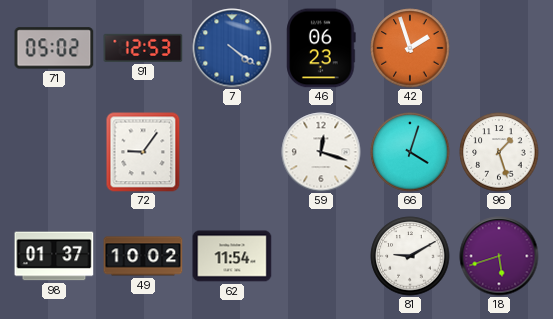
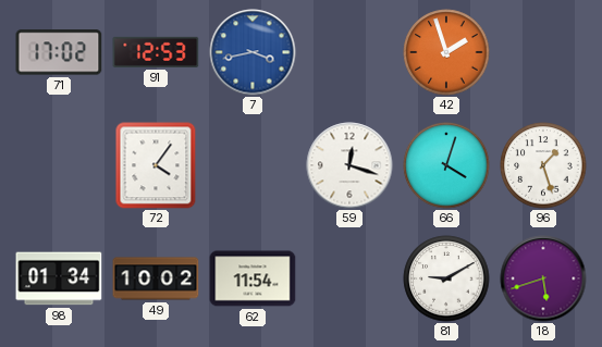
71: 05:02 -> 17:02 (59, 52)
7: 4:21 -> 3:43 (253, 52)
46: 06:23 -> none (321, 48)
72: 9:06 -> 4:06 (156, 165)
98: 01:37 -> 01:34 (59, 278)
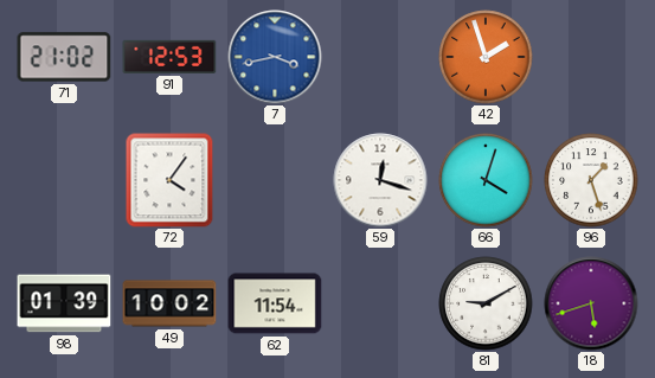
71: 17:02 -> 21:02 (64, 57)
98: 01:34 -> 01:39 (64, 303)
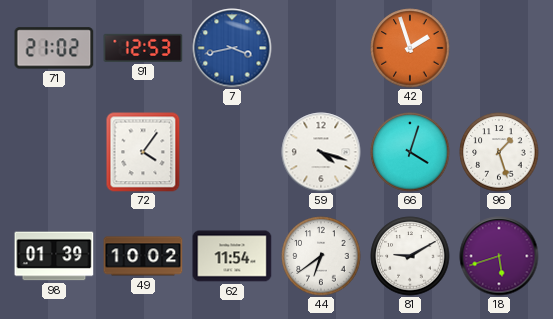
59: 12:18 -> 4:18 (321, 152)
44: none -> 6:39 (321, 256)
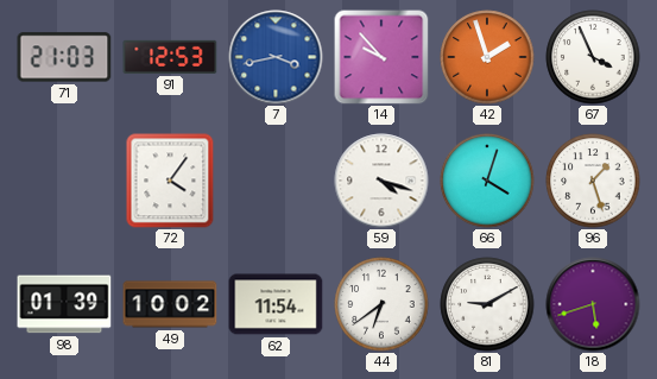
71: 21:02 -> 21:03 (64, 57)
14: none -> 9:53 (381, 57)
67: none -> 3:56 (593, 57)
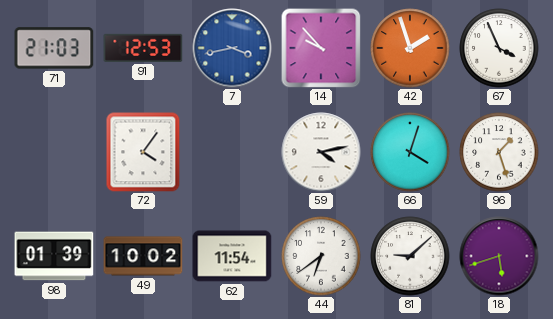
59: 4:18 -> 4:13 (321, 152)
81: 9:10 -> 9:08 (410, 256)
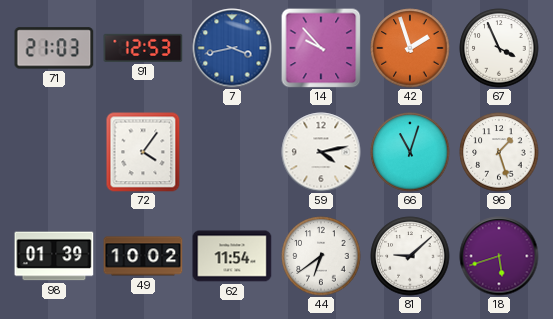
66: 4:03 -> 11:03 (410, 152)
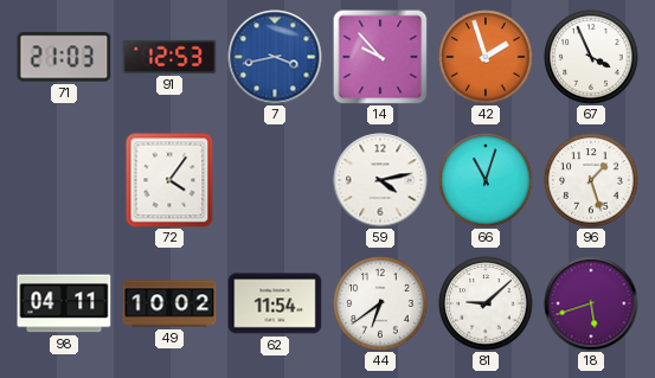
98: 01:39 -> 04:11 (64, 303)
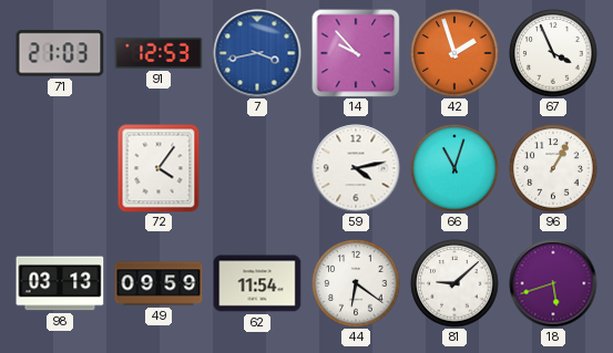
96: 1:27 -> 1:05 (553, 168)
98: 04:11 -> 03:13 (60, 283)
49: 10:02 -> 09:59 (159, 283)
44: 6:39 -> 6:21 (356, 283)
